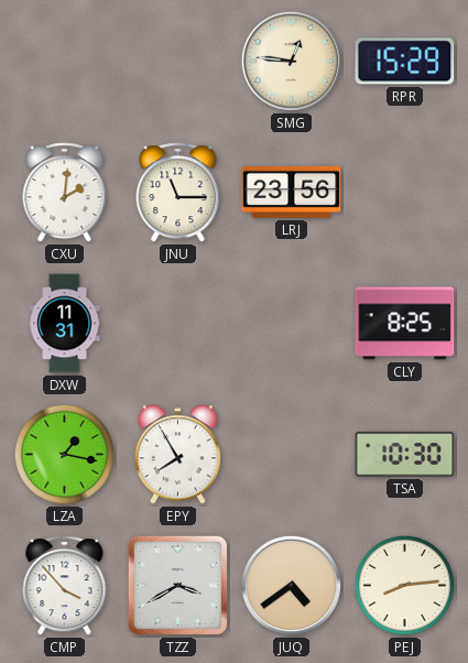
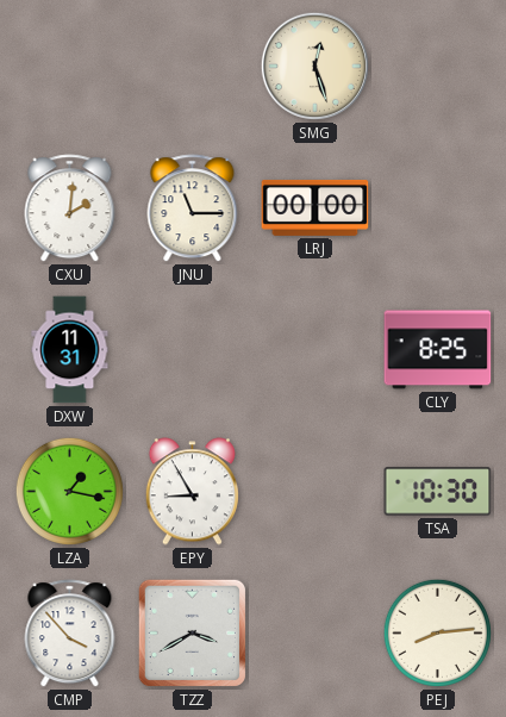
SMG: 12:46 -> 12:27 (314, 66)
RPR: 15:29 -> none (405, 62)
LRJ: 23:56 -> 00:00 (316, 207)
EPY: 7:55 -> 8:55 (192, 492)
JUQ: 4:39 -> none (291, 585)
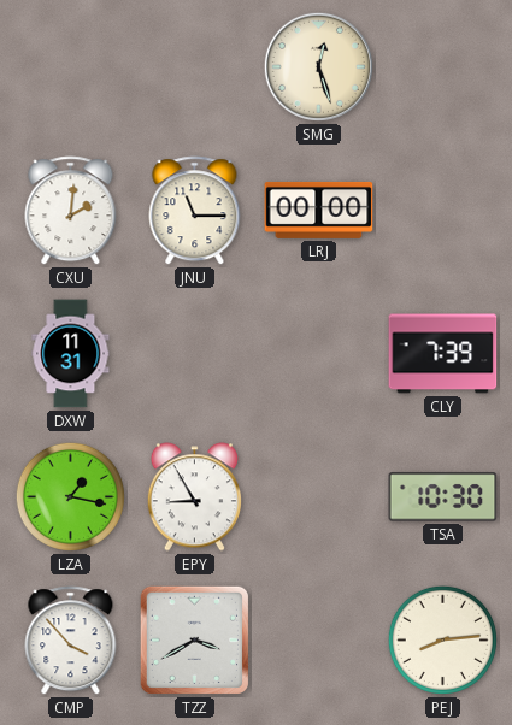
CLY: 8:25 -> 7:39 (443, 354)
